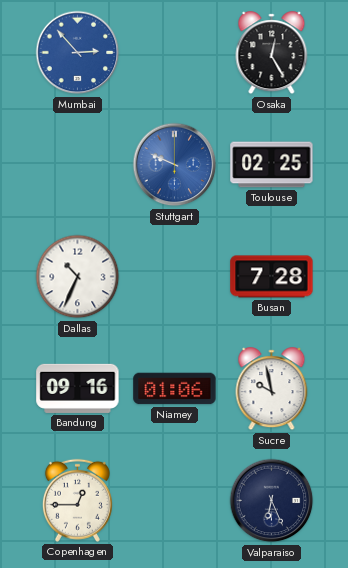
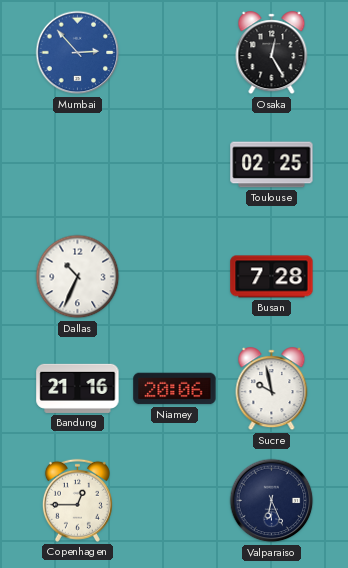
Stuttgart: 9:49 -> none (175, 165)
Bandung: 09:16 -> 21:16 (78, 388)
Niamey: 01:06 -> 20:06 (175, 389)
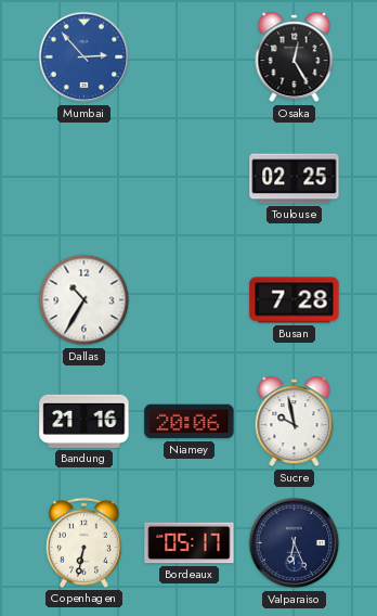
Dallas: 10:34 -> 10:35 (84, 300)
Copenhagen: 12:45 -> 6:32 (83, 542)
Bordeaux: none -> 05:17 (190, 543)
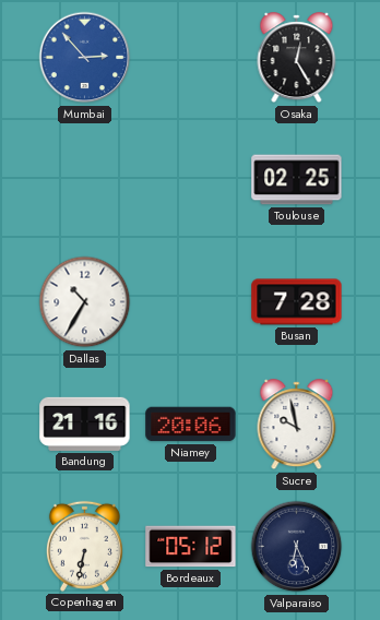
Bordeaux: 05:17 -> 05:12 (191, 547)
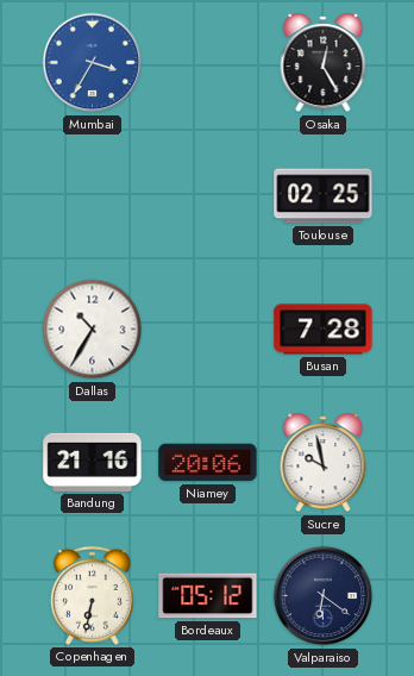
Mumbai: 2:53 -> 3:35 (93, 63)
Valparaiso: 6:26 -> 6:21 (324, 596)
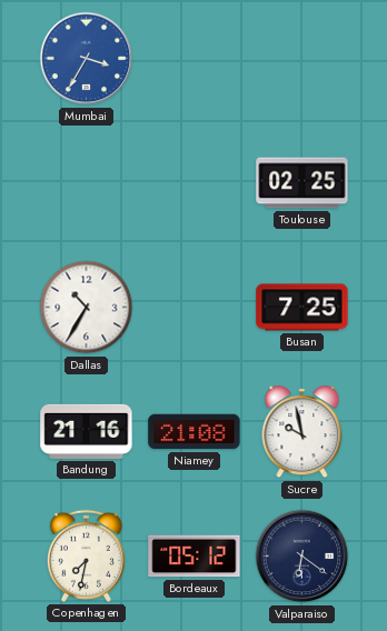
Osaka: 12:25 -> none (324, 63)
Busan: 7:28 -> 7:25 (302, 308)
Niamey: 20:06 -> 21:08 (195, 432)
Copenhagen: 6:32 -> 7:32 (86, 555)
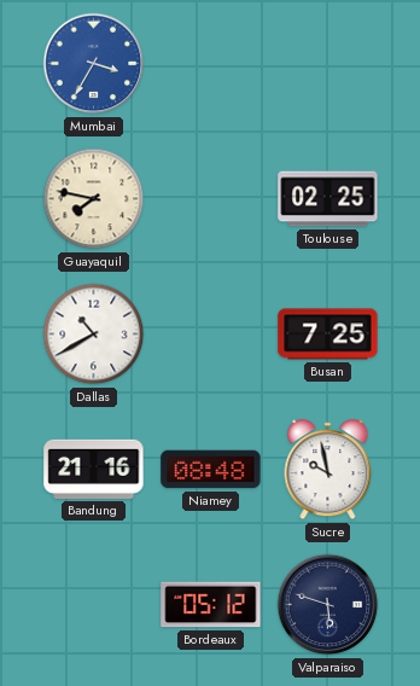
Guayaquil: none -> 7:47 (94, 199)
Dallas: 10:35 -> 10:40 (94, 335)
Niamey: 21:08 -> 08:48 (211, 470)
Copenhagen: 7:32 -> none (86, 555)
Valparaiso: 6:21 -> 5:48 (328, 605)
